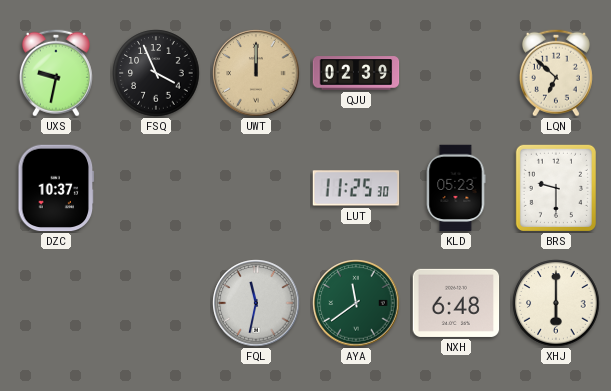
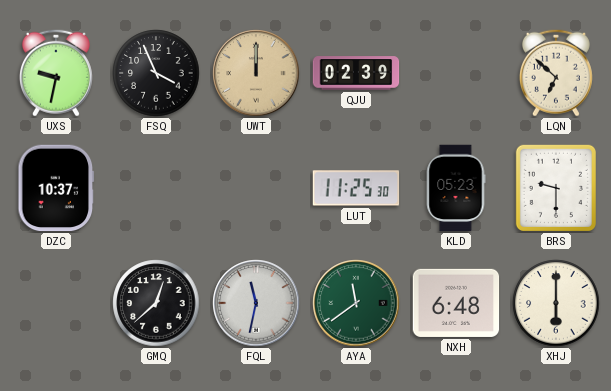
GMQ: none -> 12:38 (156, 303)
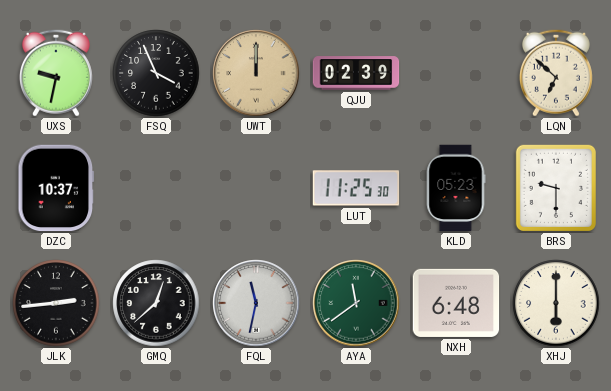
JLK: none -> 2:44 (56, 303)
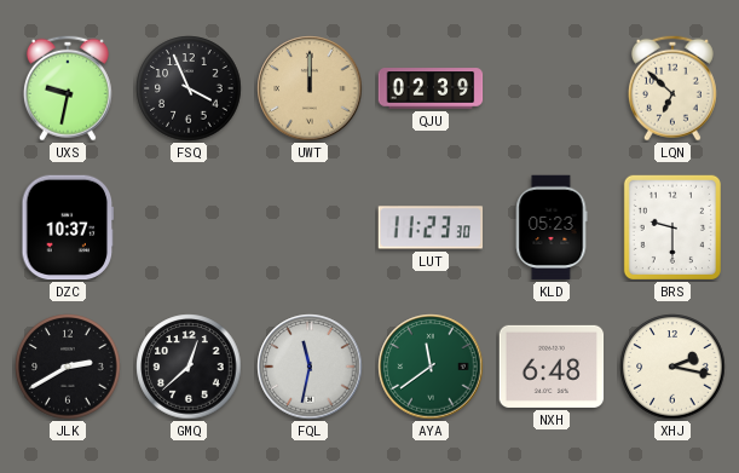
LUT: 11:25 -> 11:23 (431, 227)
JLK: 2:44 -> 2:40 (68, 367)
XHJ: 6:00 -> 2:17 (672, 367)
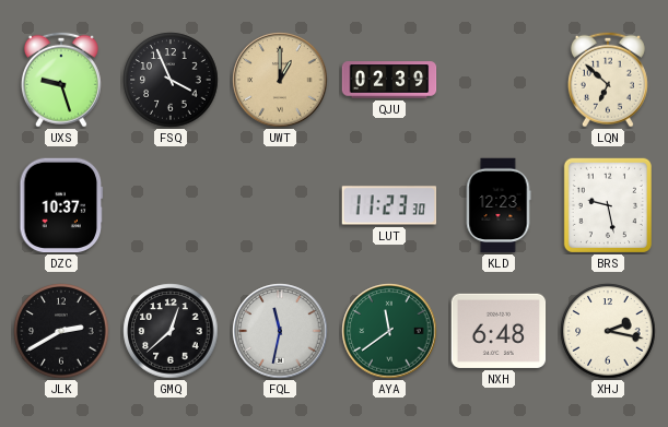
UXS: 9:32 -> 9:27 (61, 80)
UWT: 12:00 -> 1:00 (280, 80)
KLD: 05:23 -> 12:23 (499, 205)
BRS: 9:30 -> 9:28 (608, 205)
